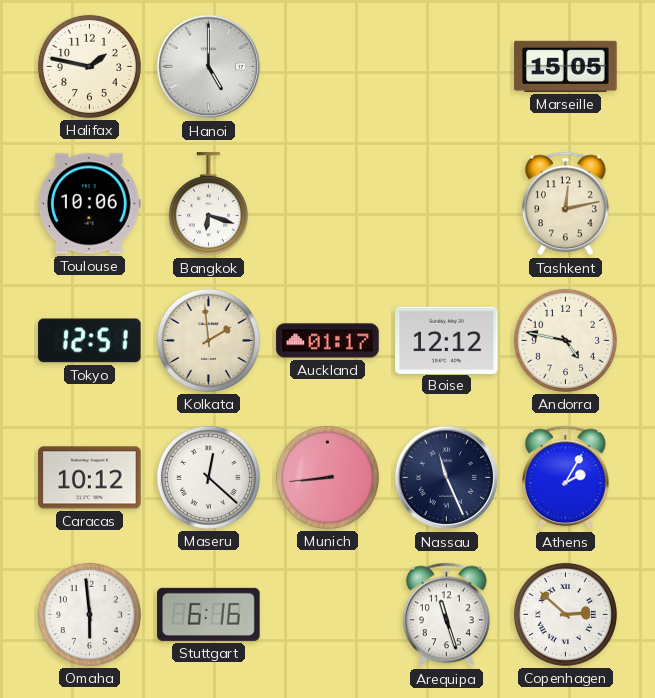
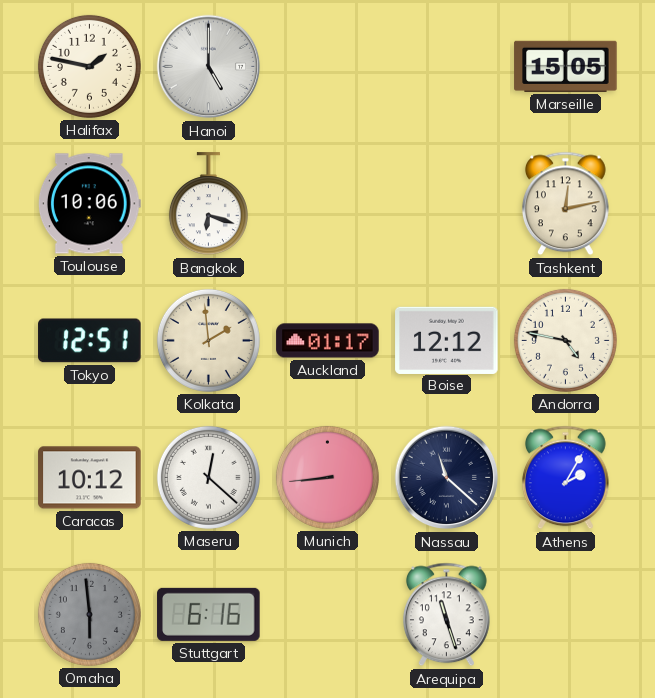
Nassau: 11:26 -> 11:22 (447, 478)
Omaha dial: white -> grey (89, 614)
Copenhagen: 2:52 -> none (565, 614)
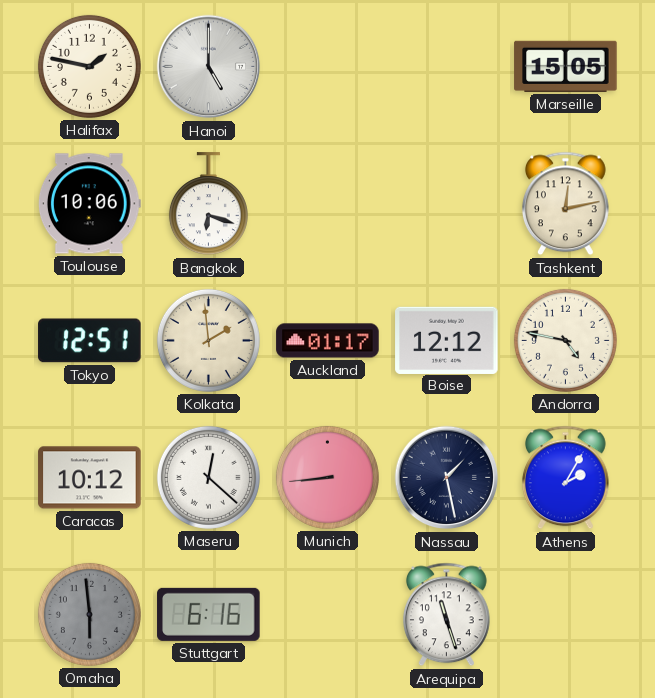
Nassau: 11:22 -> 1:28 (447, 478)
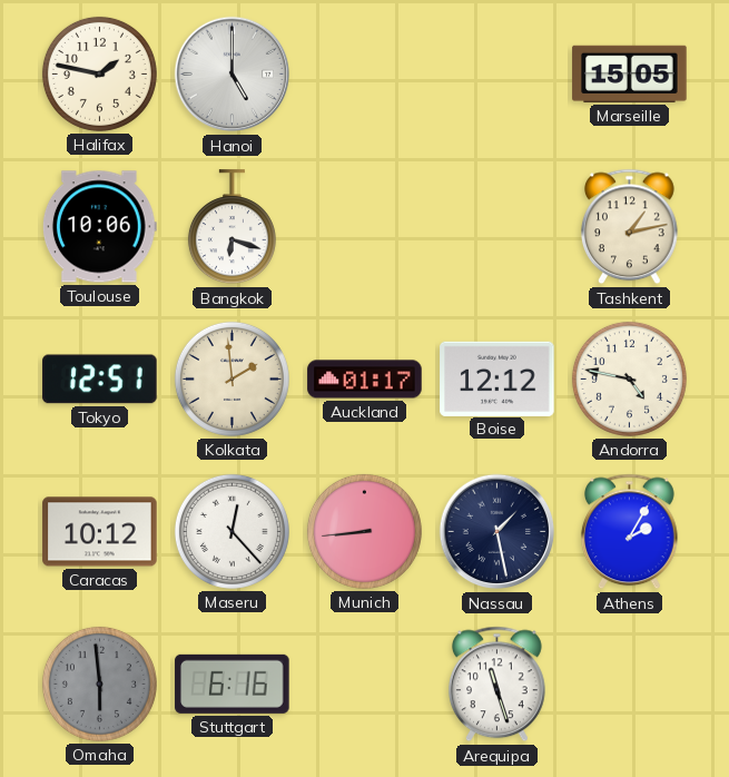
Tashkent: 12:13 -> 1:13 (629, 227)
Maseru: 12:22 -> 12:23 (231, 531)
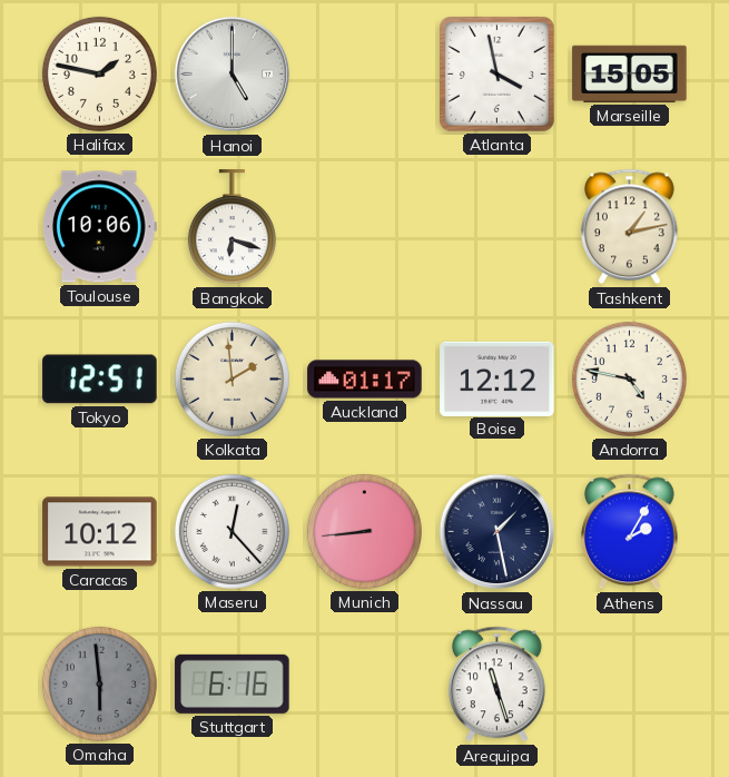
Atlanta: none -> 3:58 (496, 73)
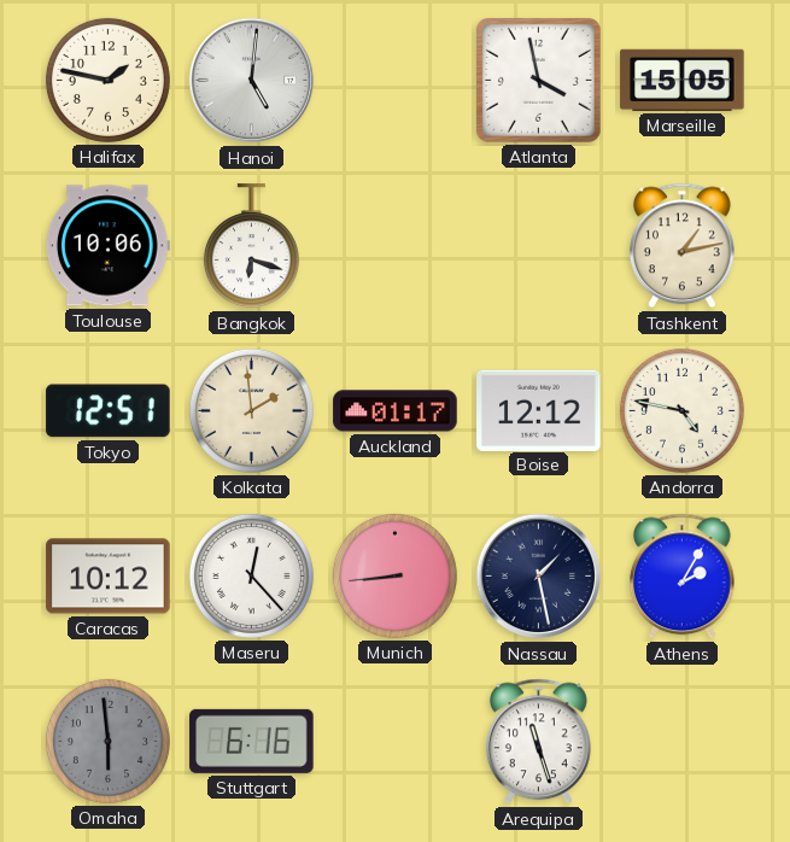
Hanoi: 5:00 -> 5:01 (252, 81)
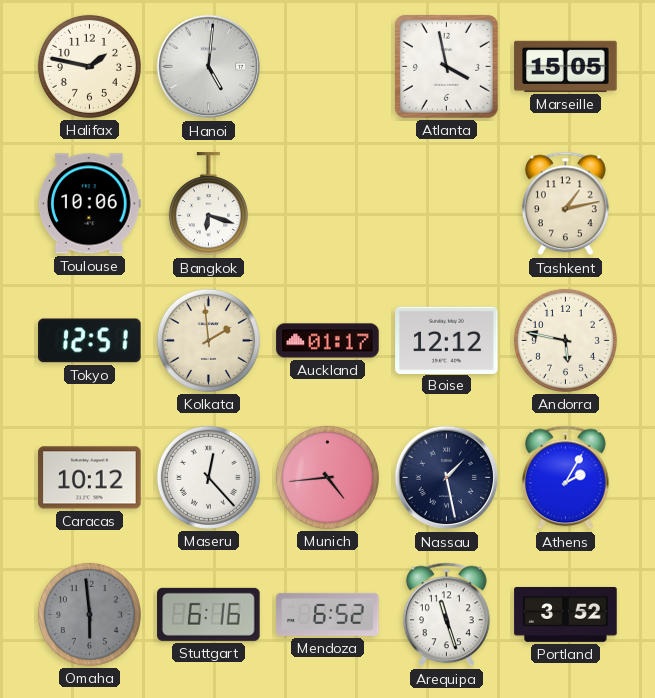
Andorra: 4:47 -> 5:47 (565, 340)
Munich: 8:44 -> 4:44 (327, 477)
Mendoza: none -> 6:52 (328, 614)
Portland: none -> 3:52 (566, 614)
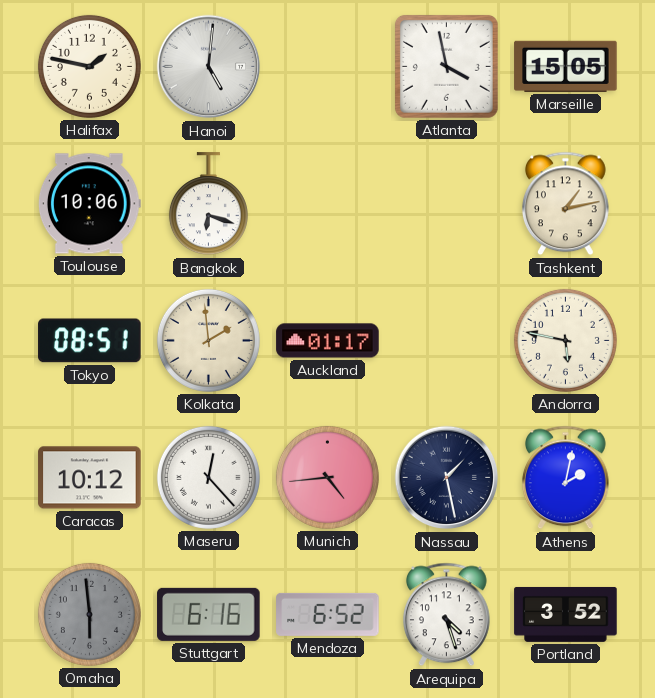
Tokyo: 12:51 -> 08:51 (90, 341)
Boise: 12:12 -> none (447, 340)
Athens: 2:05 -> 2:02 (565, 478)
Arequipa: 11:27 -> 4:27 (446, 615)
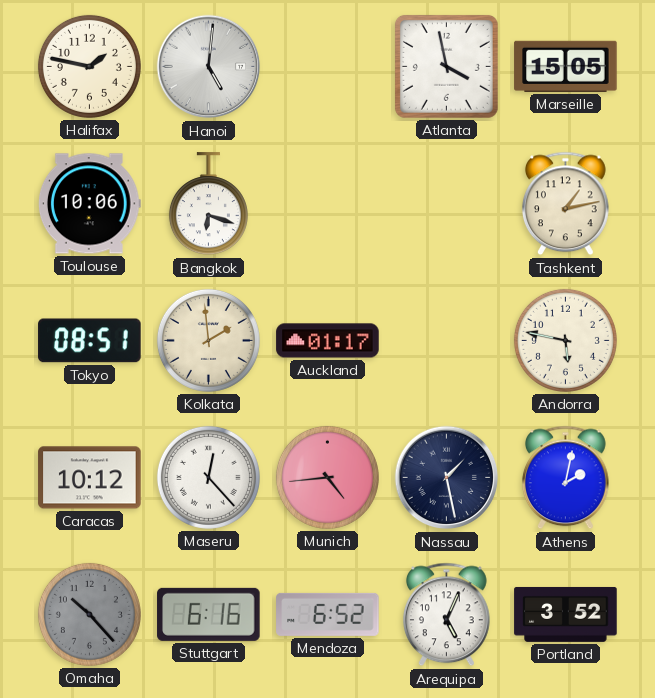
Omaha: 5:59 -> 10:23 (89, 614)
Arequipa: 4:27 -> 5:04 (446, 615)
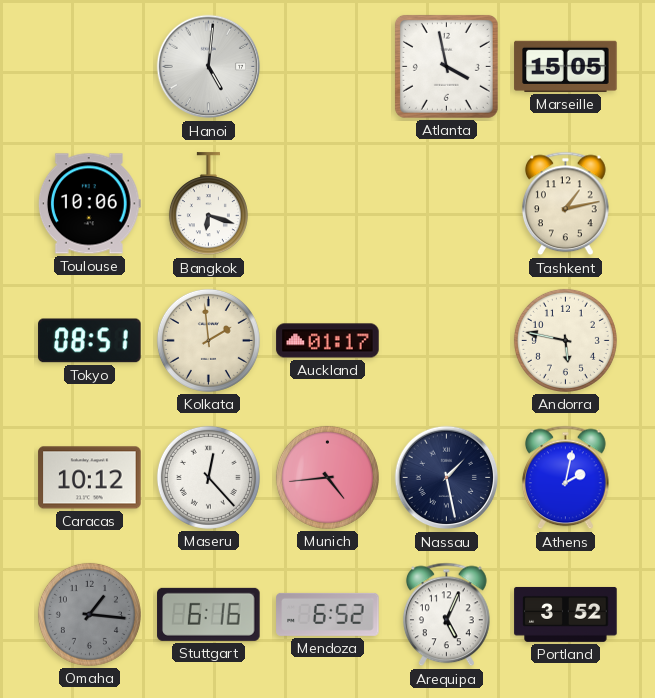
Halifax: 1:47 -> none (89, 66)
Omaha: 10:23 -> 1:16 (89, 614)
